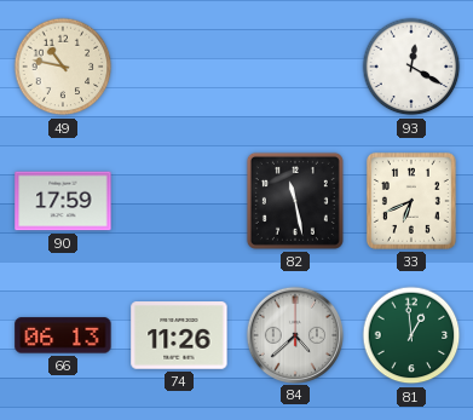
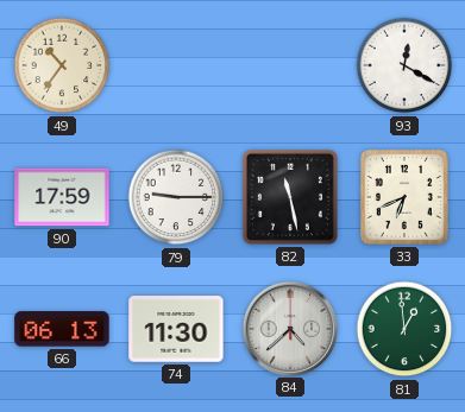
49: 10:47 -> 10:36 (62, 65)
79: none -> 9:15 (176, 197)
74: 11:26 -> 11:30 (176, 329)
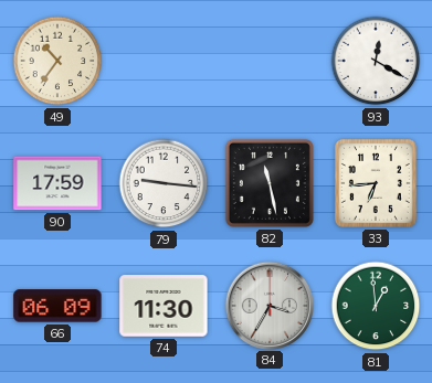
79: 9:15 -> 9:16 (164, 183)
33: 6:41 -> 6:44 (376, 183)
66: 06:13 -> 06:09 (57, 306)
84: 4:38 -> 3:35 (268, 305)
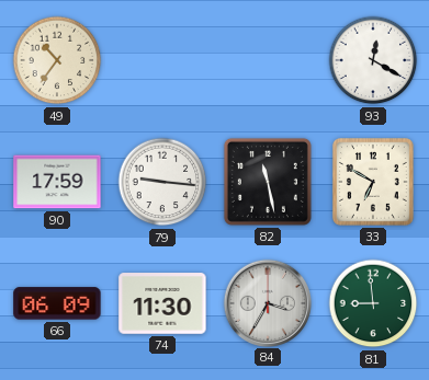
33: 6:44 -> 6:50 (373, 182)
81: 12:59 -> 8:59 (373, 303)
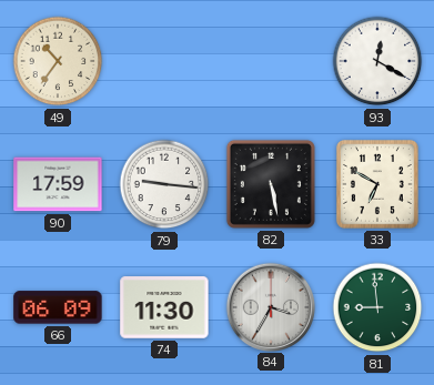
82: 11:28 -> 5:28 (271, 184)
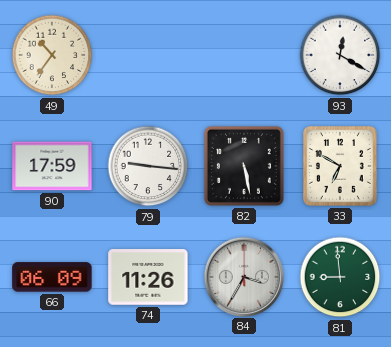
74: 11:30 -> 11:26 (148, 277)
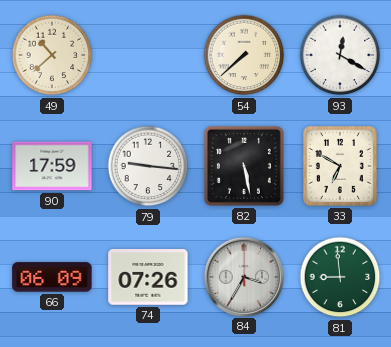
49: 10:36 -> 10:38 (52, 55)
54: none -> 7:38 (244, 55)
74: 11:26 -> 07:26 (148, 277)
